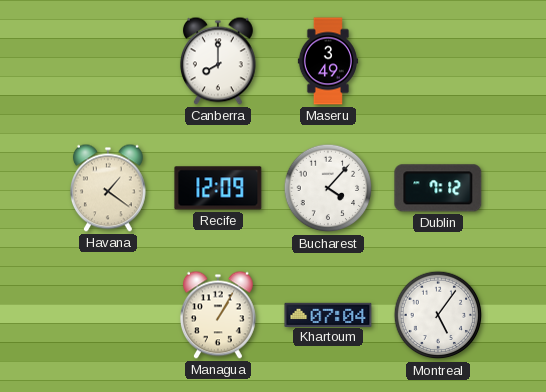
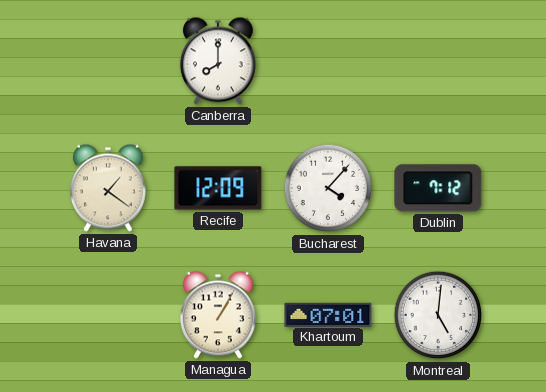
Maseru: 3:49 -> none (327, 61)
Khartoum: 07:04 -> 07:01 (328, 314)
Montreal: 5:06 -> 5:01 (438, 315)
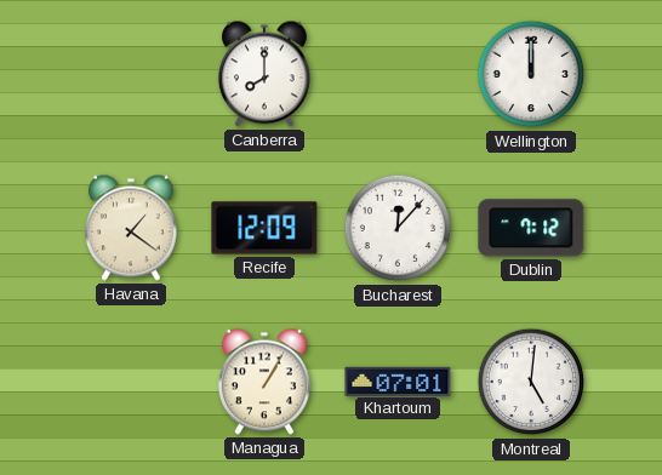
Wellington: none -> 12:00 (531, 74)
Bucharest: 4:07 -> 12:07 (398, 228)
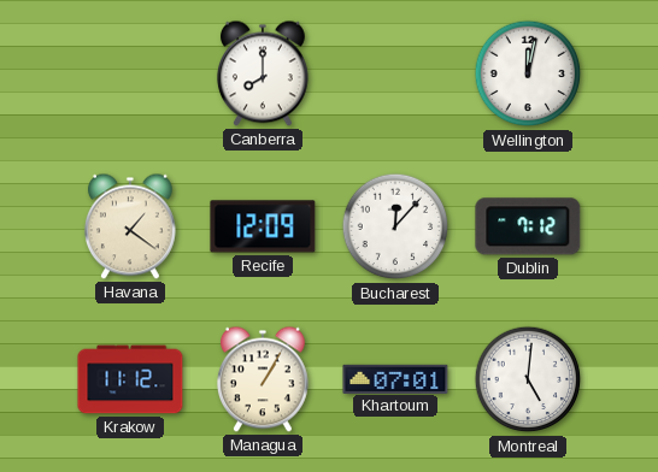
Wellington: 12:00 -> 12:02 (528, 73)
Krakow: none -> 11:12 (130, 379)
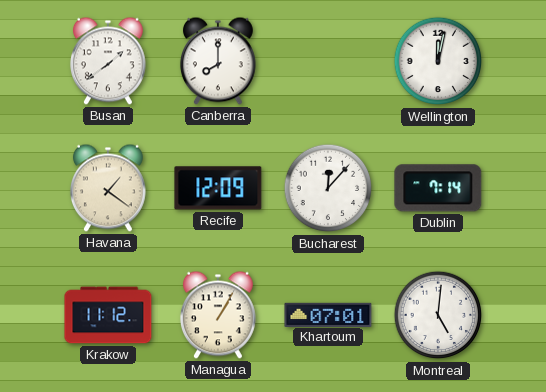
Busan: none -> 1:39 (108, 61)
Dublin: 7:12 -> 7:14 (438, 188)
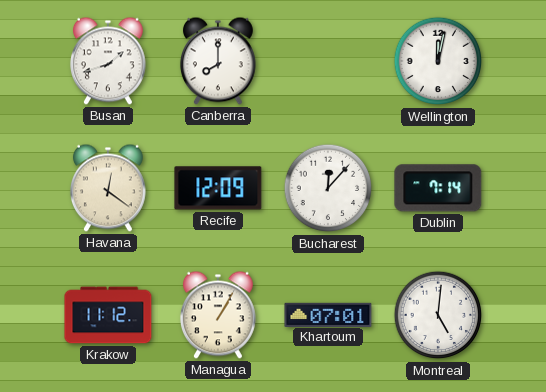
Busan: 1:39 -> 1:42 (108, 61)
Havana: 1:21 -> 12:21 (108, 188)
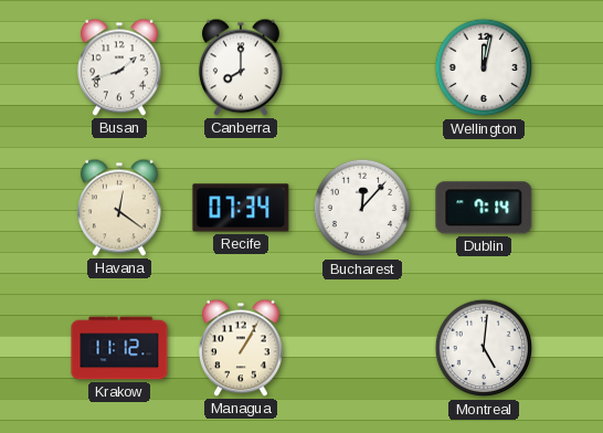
Recife: 12:09 -> 07:34 (241, 208)
Khartoum: 07:01 -> none (328, 314)
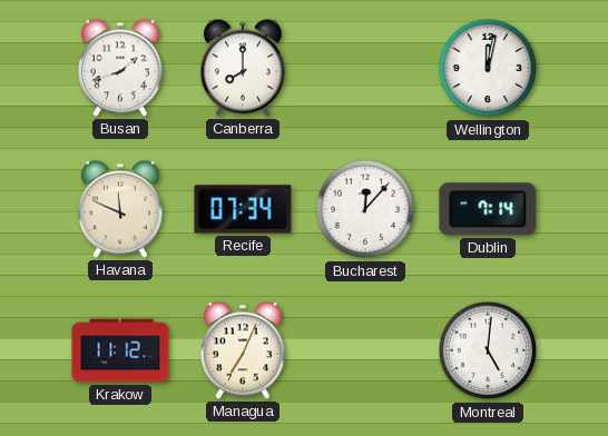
Havana: 12:21 -> 11:49 (120, 209)
Managua: 1:05 -> 7:04 (243, 350)
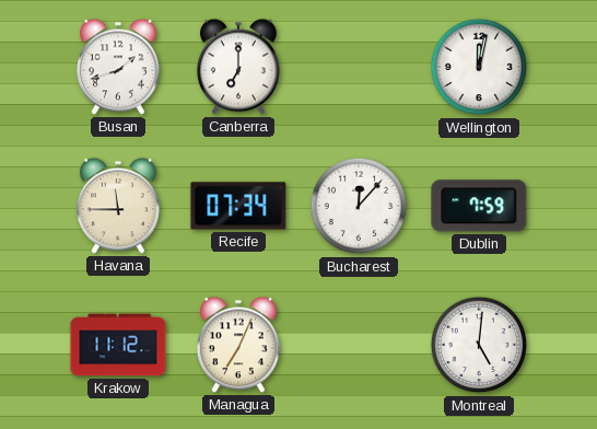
Canberra: 8:00 -> 7:00 (238, 67)
Havana: 11:49 -> 11:45 (118, 206)
Dublin: 7:14 -> 7:59 (479, 206)
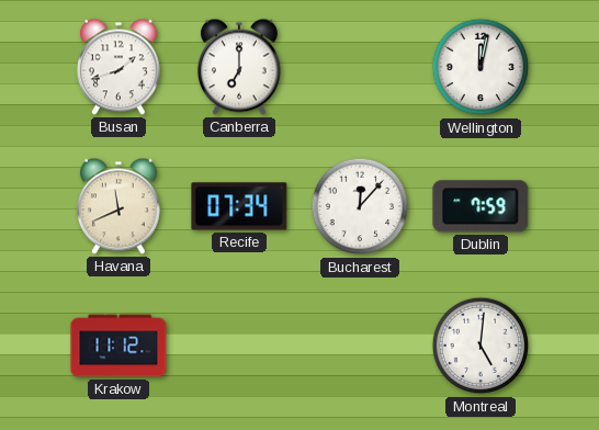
Havana: 11:45 -> 11:41 (118, 206)
Managua: 7:04 -> none (238, 345)
